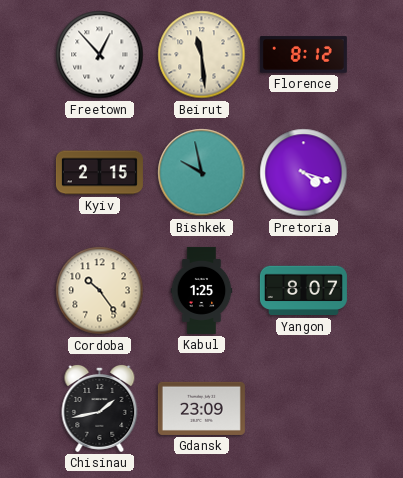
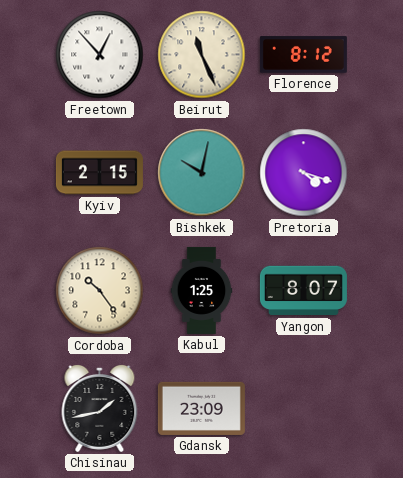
Beirut: 11:29 -> 11:26 (202, 55)
Bishkek: 9:58 -> 10:02 (202, 173)
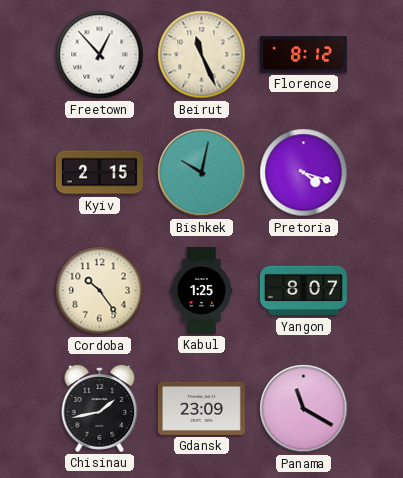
Panama: none -> 11:20 (304, 409)
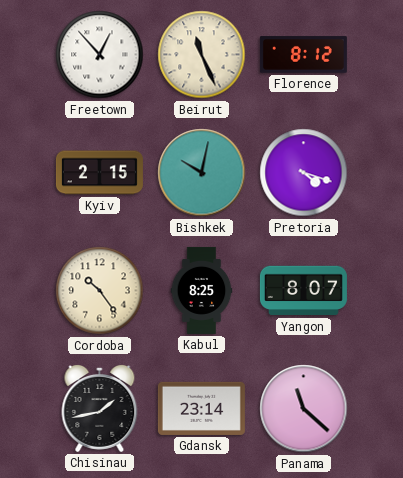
Kabul: 1:25 -> 8:25 (202, 290)
Gdansk: 23:09 -> 23:14 (201, 408)
Panama: 11:20 -> 11:22 (304, 409)
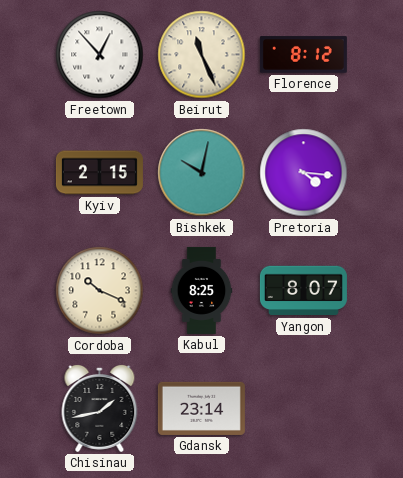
Pretoria: 4:18 -> 4:16 (304, 173)
Cordoba: 10:24 -> 10:19 (100, 291)
Panama: 11:22 -> none (304, 409)
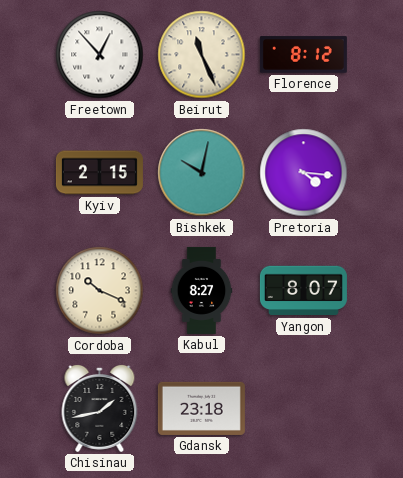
Kabul: 8:25 -> 8:27 (202, 290)
Gdansk: 23:14 -> 23:18 (201, 408)
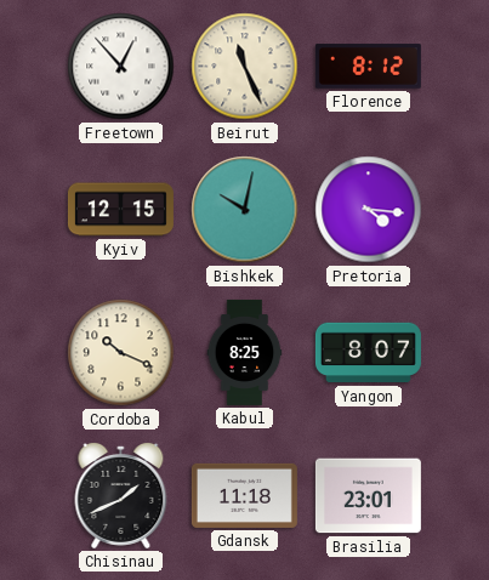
Kyiv: 2:15 -> 12:15 (120, 210)
Kabul: 8:27 -> 8:25 (245, 352)
Chisinau: 1:43 -> 1:41 (121, 496)
Gdansk: 23:18 -> 11:18 (244, 495)
Brasilia: none -> 23:01 (368, 496)
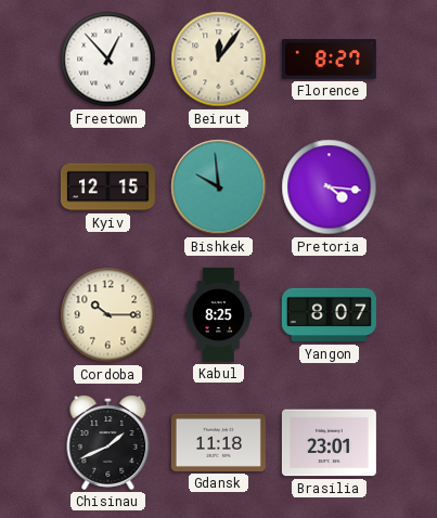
Beirut: 11:26 -> 12:06 (219, 60)
Florence: 8:12 -> 8:27 (329, 60)
Bishkek: 10:02 -> 9:59 (219, 187)
Cordoba: 10:19 -> 10:15 (108, 315)
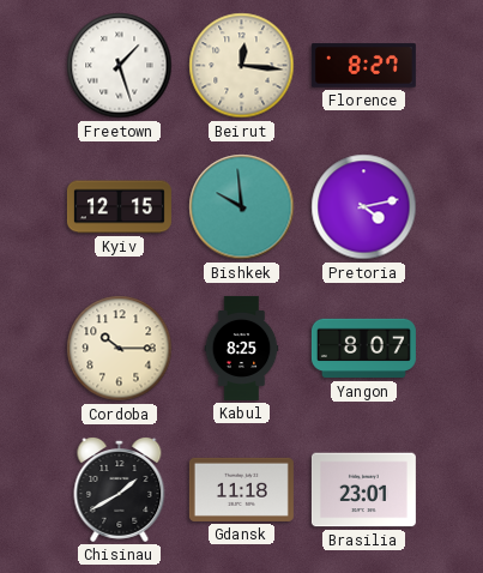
Freetown: 12:53 -> 1:27 (120, 66)
Beirut: 12:06 -> 12:16 (242, 66)
Pretoria: 4:16 -> 4:13 (364, 207)
Chisinau: 1:41 -> 1:40 (120, 490)
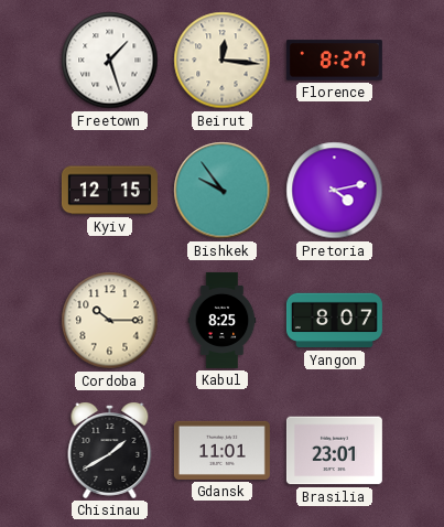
Bishkek: 9:59 -> 9:54 (223, 191)
Gdansk: 11:18 -> 11:01 (221, 450)
